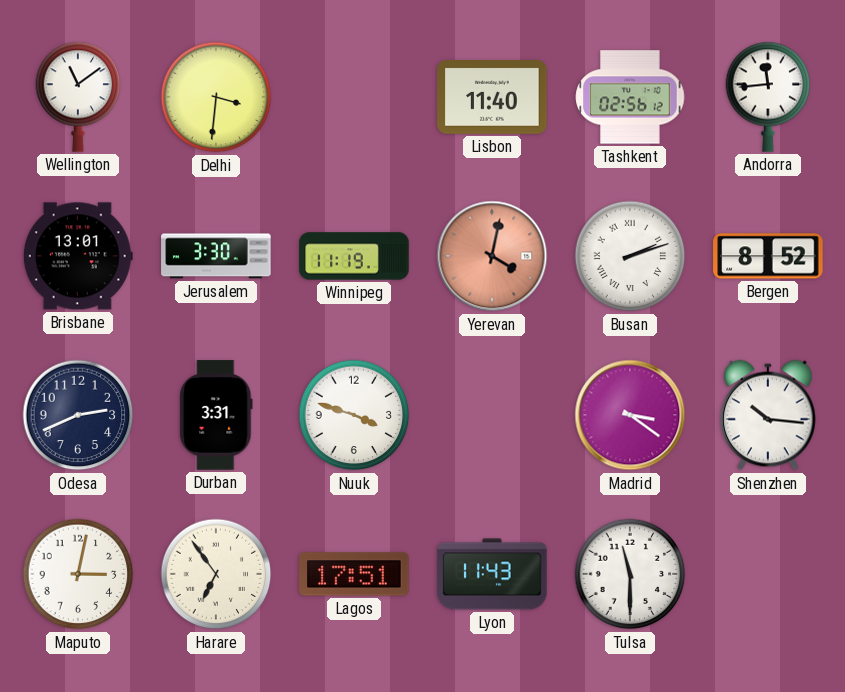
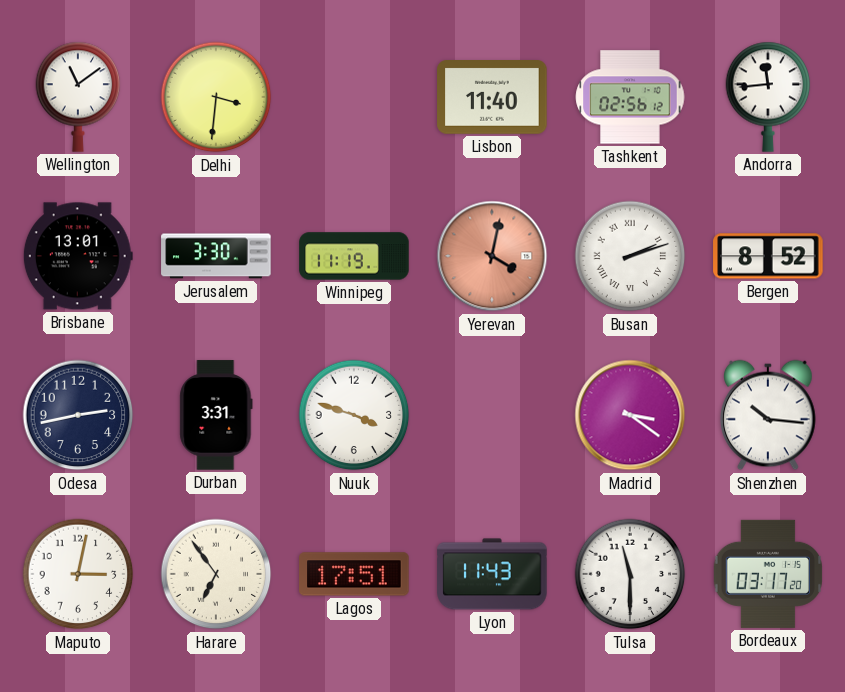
Odesa: 2:41 -> 2:43 (78, 415)
Bordeaux: none -> 03:17 (767, 574)
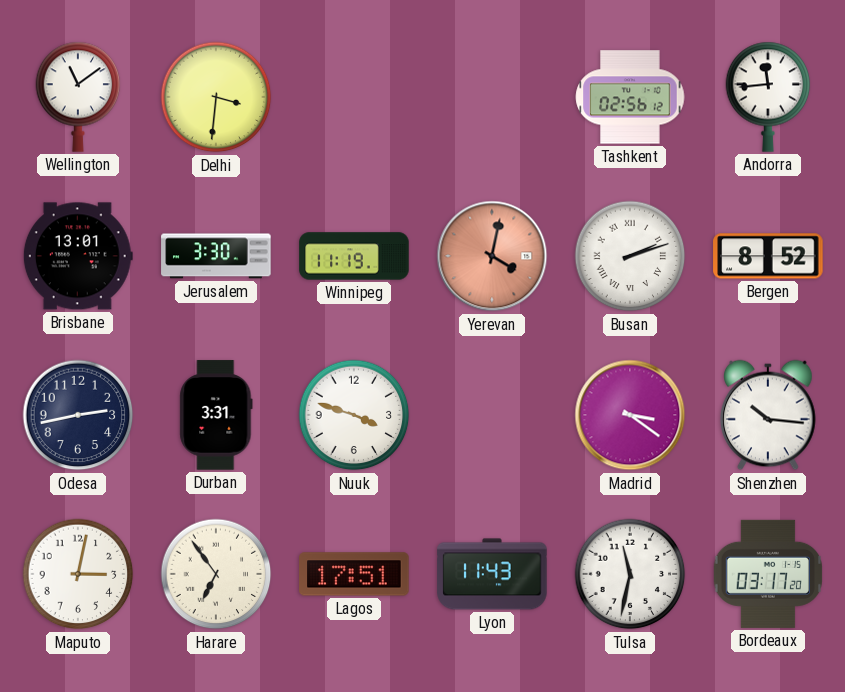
Lisbon: 11:40 -> none (492, 98)
Tulsa: 11:30 -> 11:32 (630, 574)
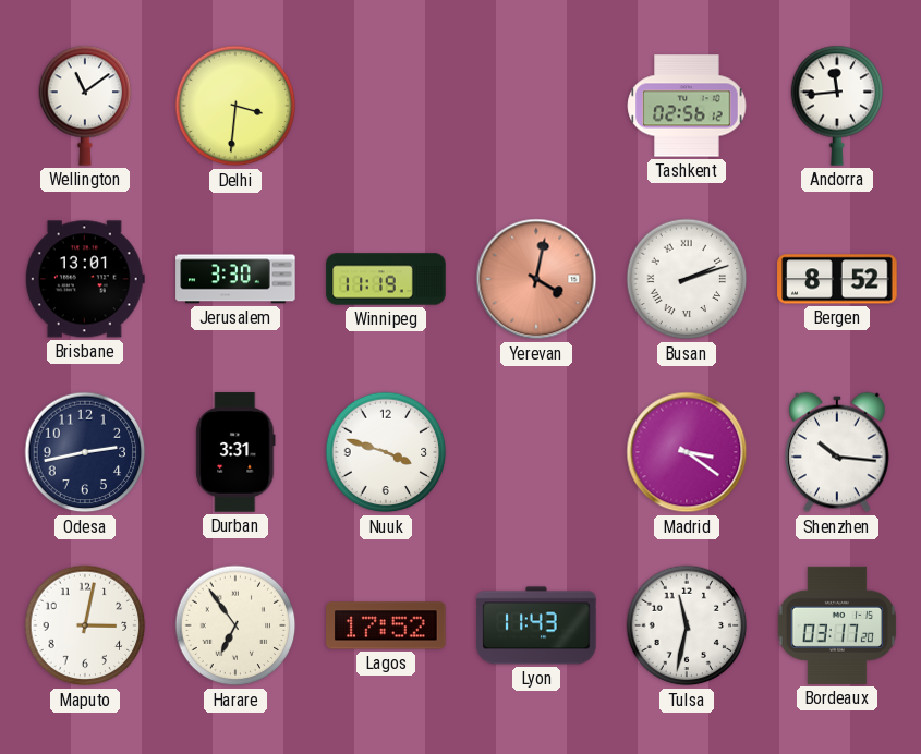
Lagos: 17:51 -> 17:52 (386, 625)
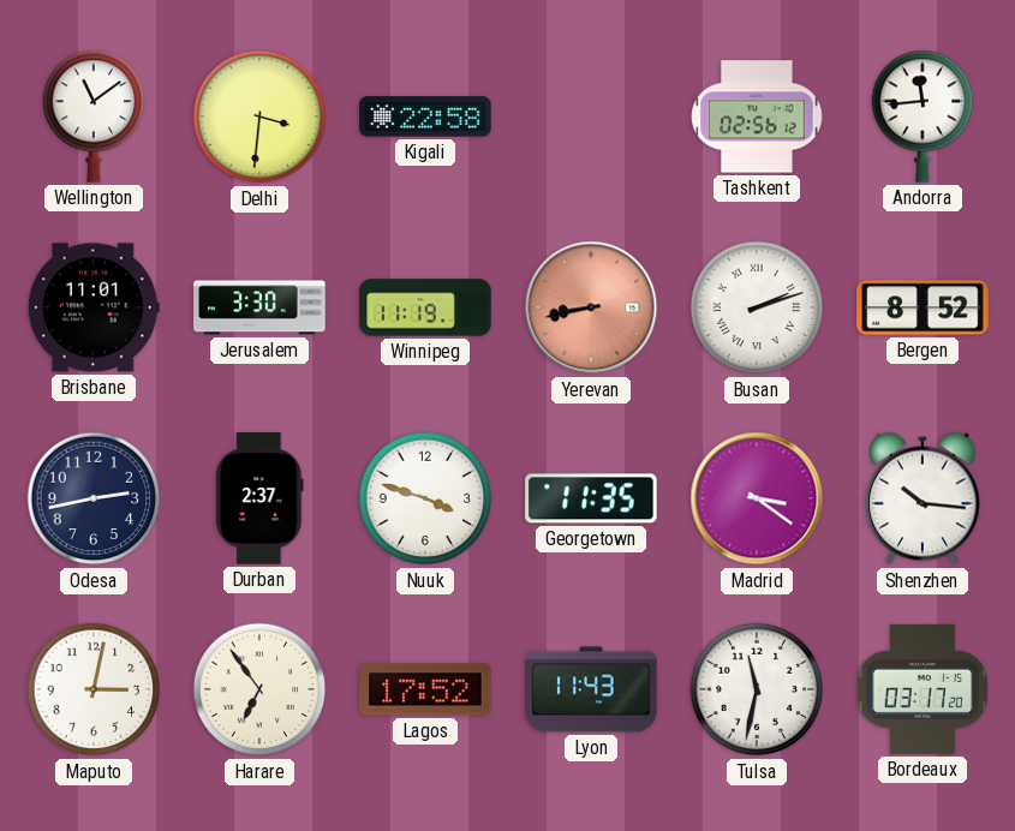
Kigali: none -> 22:58 (425, 116)
Brisbane: 13:01 -> 11:01 (94, 307)
Yerevan: 4:02 -> 8:43 (591, 307)
Durban: 3:31 -> 2:37 (259, 498)
Georgetown: none -> 11:35 (591, 498)
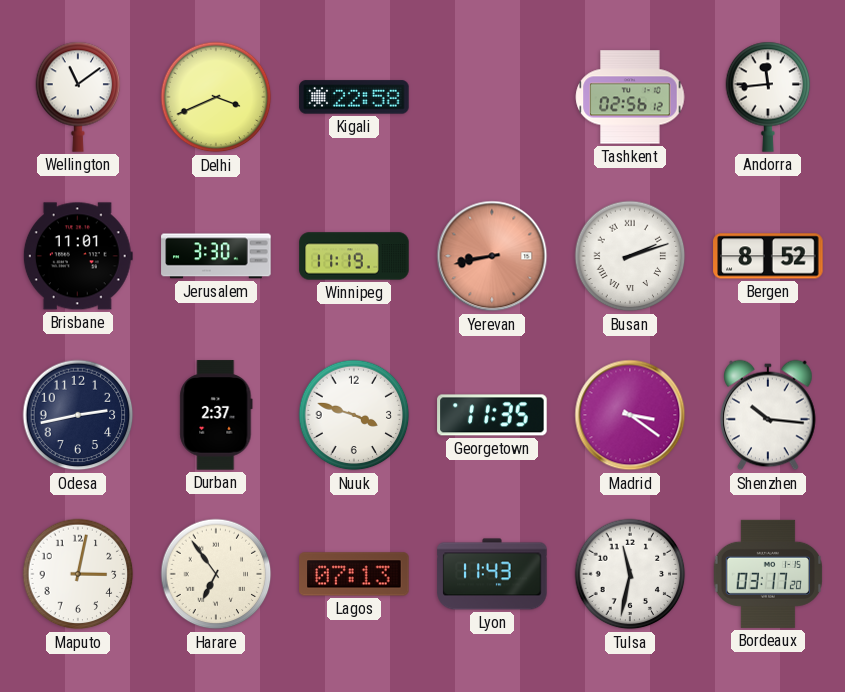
Delhi: 3:31 -> 3:41 (216, 97)
Lagos: 17:52 -> 07:13 (354, 574)
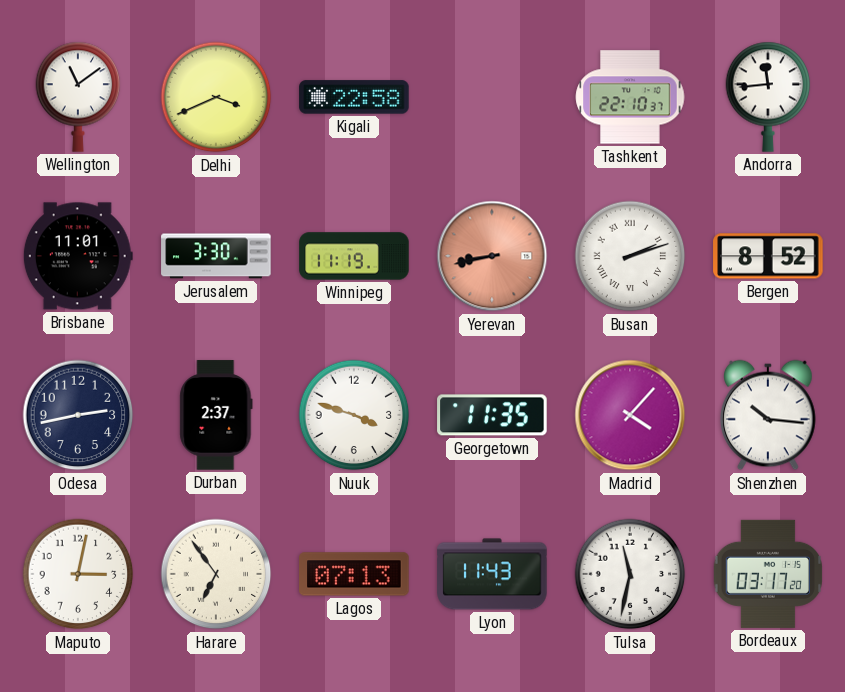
Tashkent: 02:56 -> 22:10 (630, 97)
Madrid: 3:21 -> 4:07 (630, 415)
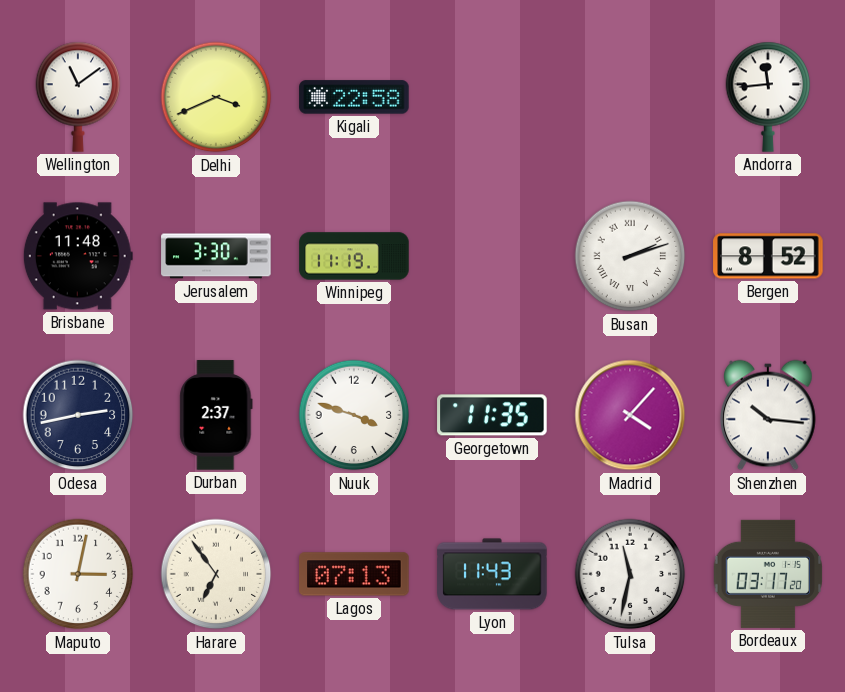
Tashkent: 22:10 -> none (630, 97)
Brisbane: 11:01 -> 11:48 (78, 256)
Yerevan: 8:43 -> none (492, 256)
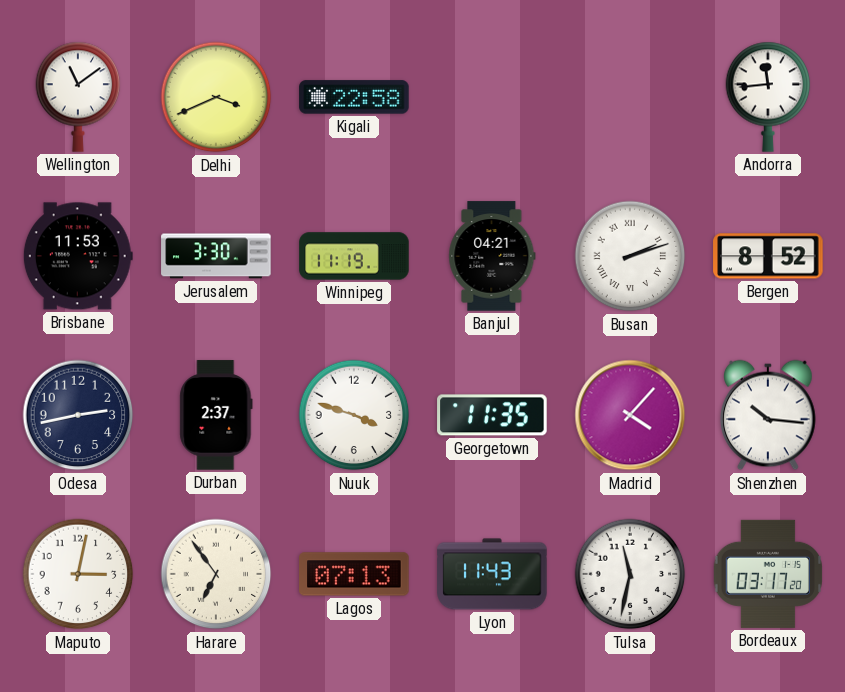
Brisbane: 11:48 -> 11:53 (78, 256)
Banjul: none -> 04:21 (492, 256)
